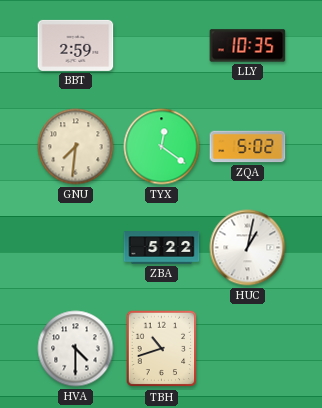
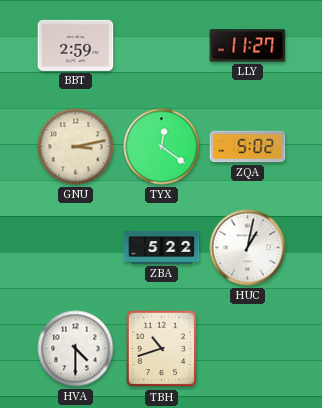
LLY: 10:35 -> 11:27 (248, 46)
GNU: 7:31 -> 3:13 (76, 147)
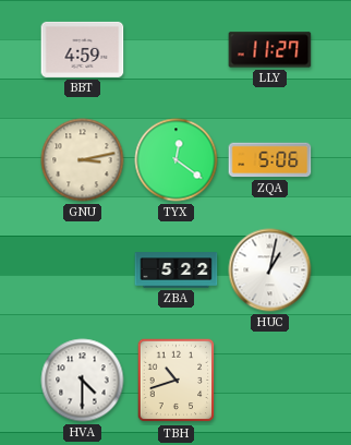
BBT: 2:59 -> 4:59 (83, 49)
ZQA: 5:02 -> 5:06 (270, 160)
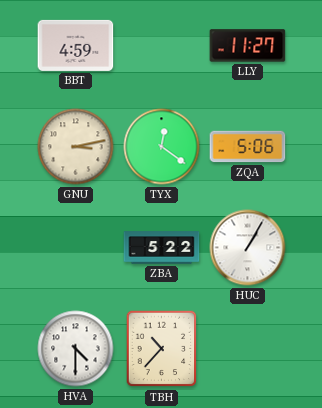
HUC: 1:02 -> 1:05 (248, 248)
TBH: 10:42 -> 10:37 (162, 349)
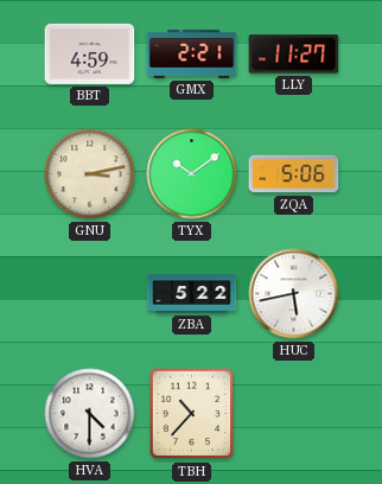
GMX: none -> 2:21 (192, 55)
TYX: 12:21 -> 10:09 (192, 174)
HUC: 1:05 -> 5:43 (294, 294)
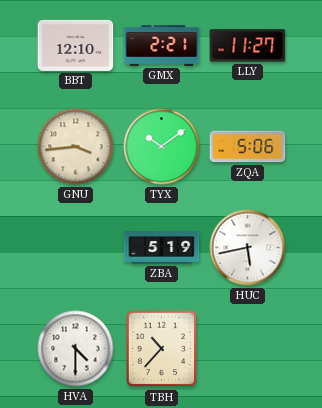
BBT: 4:59 -> 12:10 (76, 45)
GNU: 3:13 -> 3:44 (76, 147)
ZBA: 5:22 -> 5:19 (162, 248)
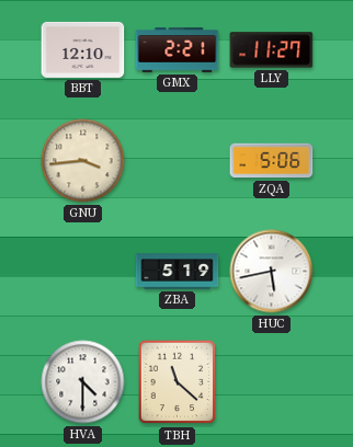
TYX: 10:09 -> none (162, 147)
TBH: 10:37 -> 11:22 (178, 382)
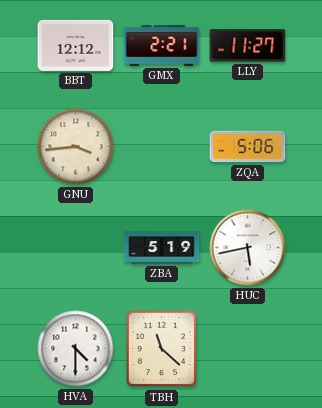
BBT: 12:10 -> 12:12 (76, 45)
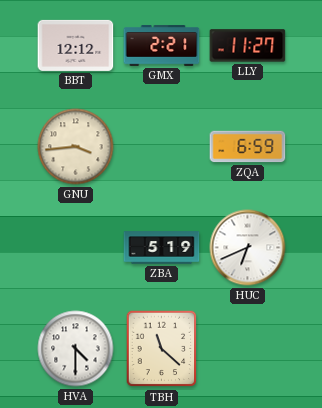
ZQA: 5:06 -> 6:59 (248, 147)
HUC: 5:43 -> 6:41 (248, 248)
